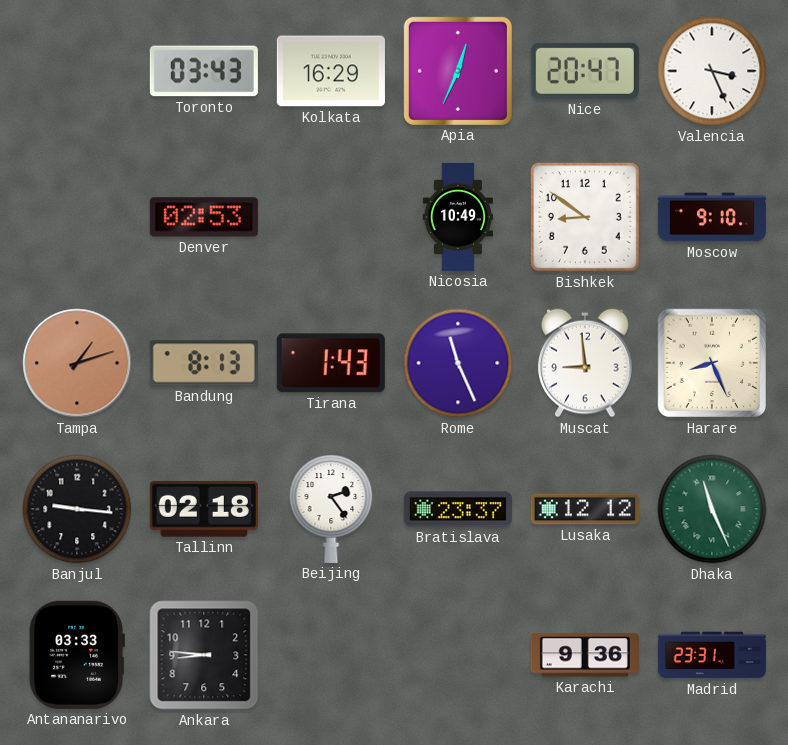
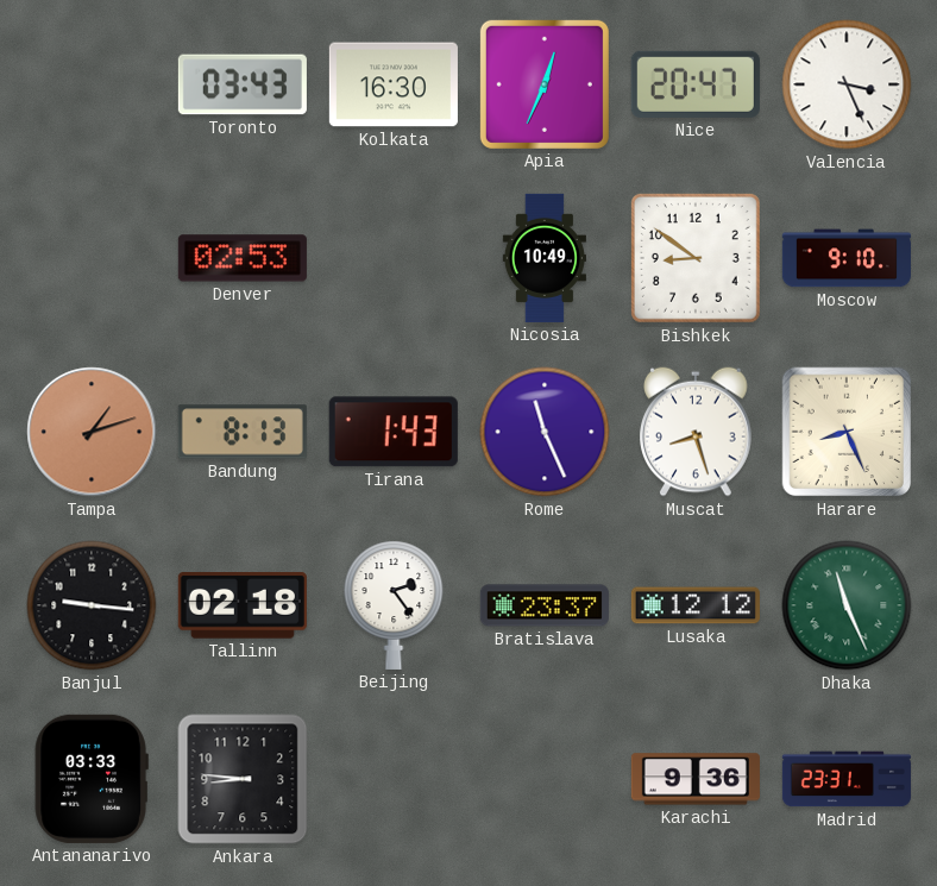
Kolkata: 16:29 -> 16:30 (394, 84)
Muscat: 8:59 -> 8:27 (697, 432)
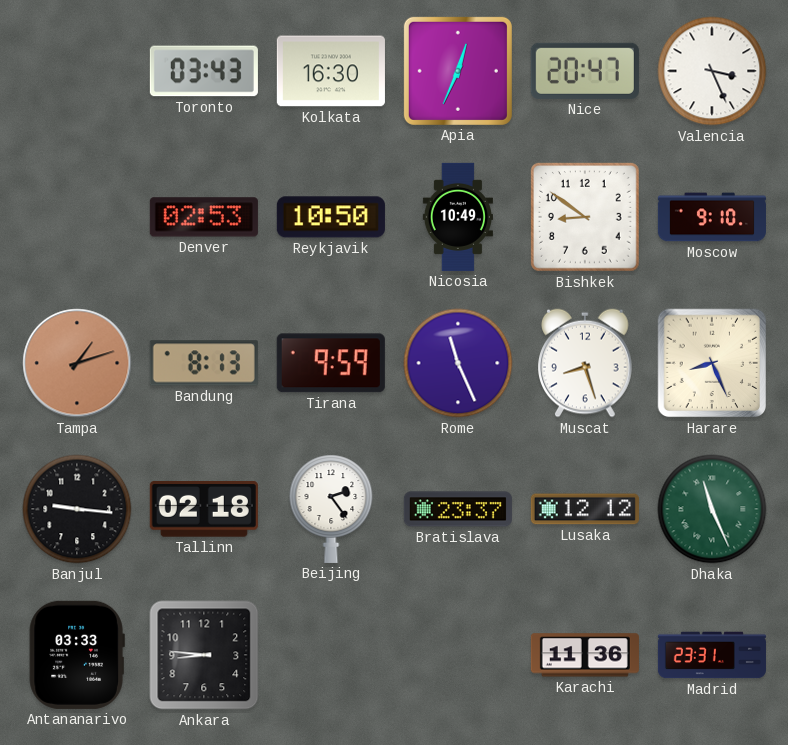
Reykjavik: none -> 10:50 (331, 217)
Tirana: 1:43 -> 9:59 (331, 363)
Karachi: 9:36 -> 11:36 (585, 655)
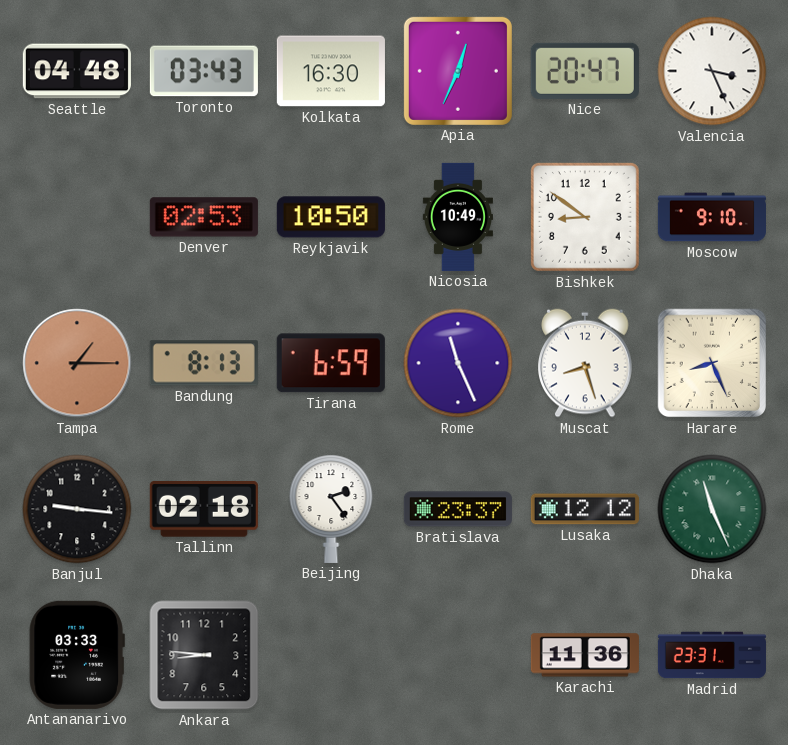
Seattle: none -> 04:48 (77, 71)
Tampa: 1:12 -> 1:15 (77, 363)
Tirana: 9:59 -> 6:59 (331, 363)
